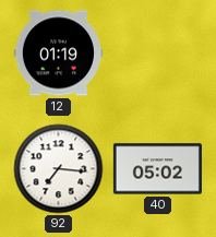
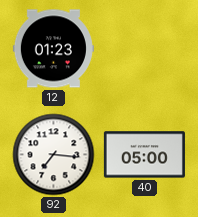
12: 01:19 -> 01:23 (53, 49)
40: 05:02 -> 05:00 (144, 155)
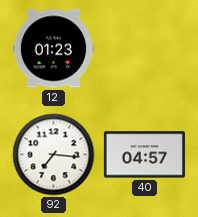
40: 05:00 -> 04:57 (144, 155)
